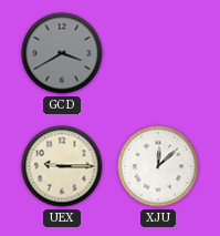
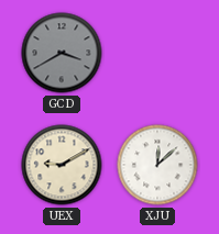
UEX: 9:15 -> 9:10 (62, 165)
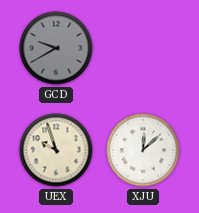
GCD: 3:40 -> 9:40 (56, 48)
UEX: 9:10 -> 9:57 (56, 150)
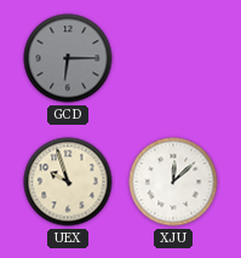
GCD: 9:40 -> 6:15 (68, 58)
